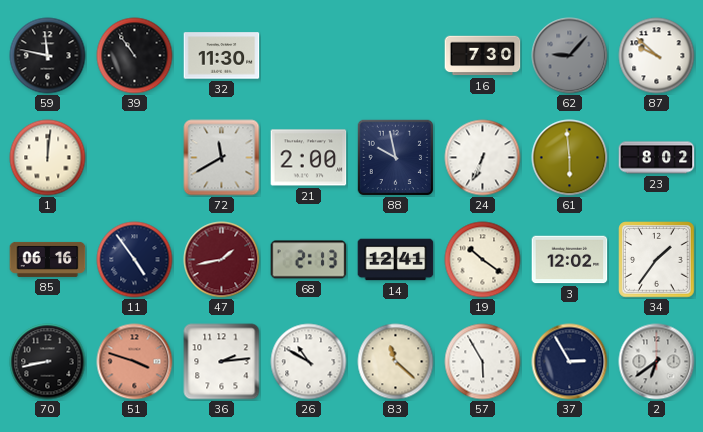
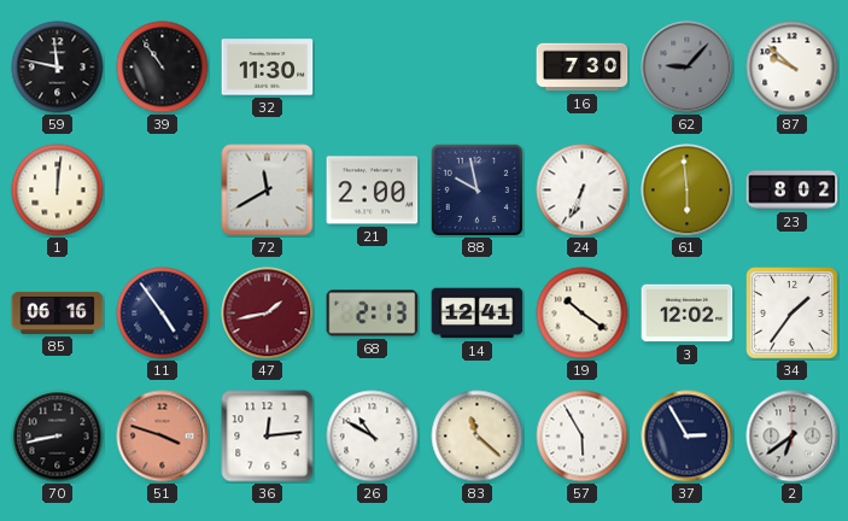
36: 2:14 -> 12:14 (268, 437)
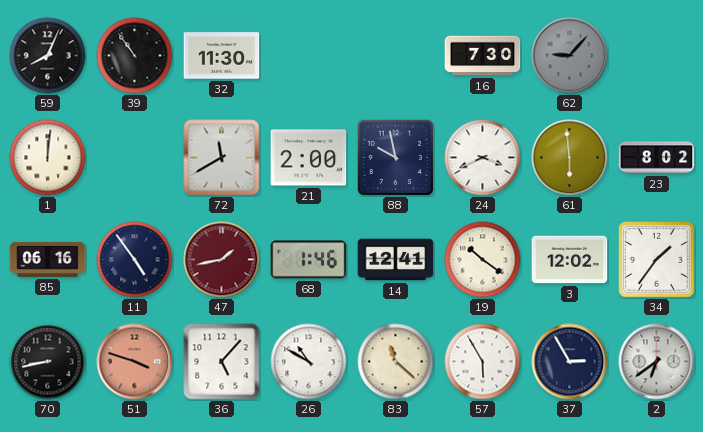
59: 11:47 -> 8:04 (48, 56)
87: 9:52 -> none (793, 68)
24: 6:34 -> 3:41 (483, 158)
68: 2:13 -> 1:46 (309, 260)
36: 12:14 -> 5:07 (222, 362)
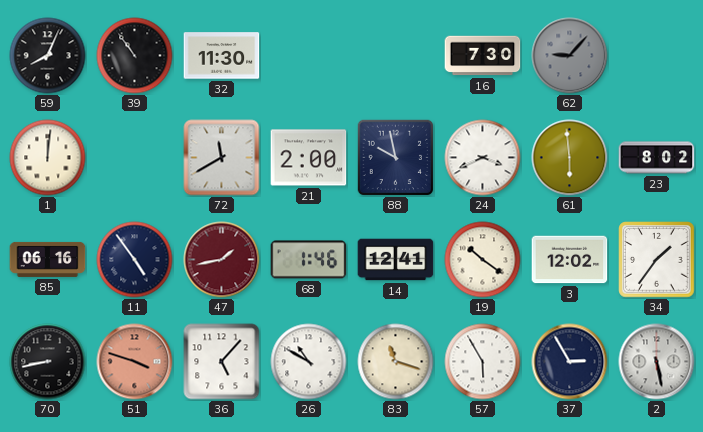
83: 11:22 -> 11:18 (396, 362)
2: 6:39 -> 5:28 (657, 362)
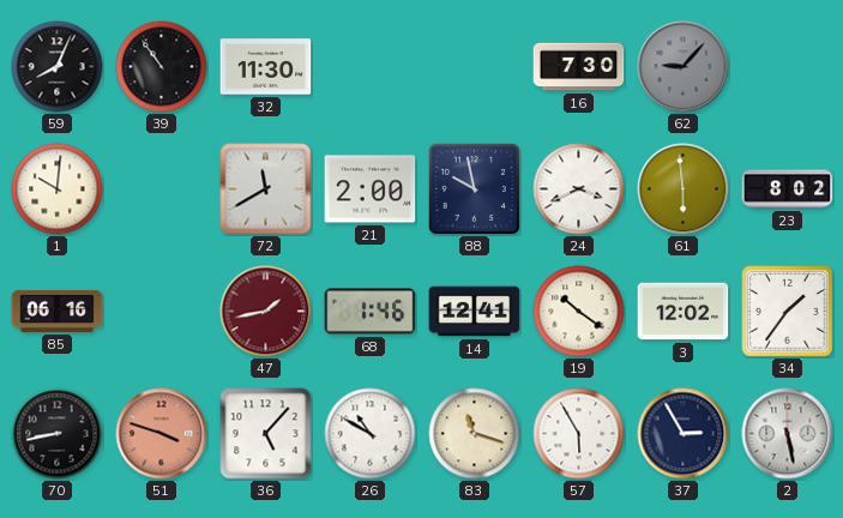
1: 12:01 -> 10:01 (58, 189)
11: 4:54 -> none (135, 260)
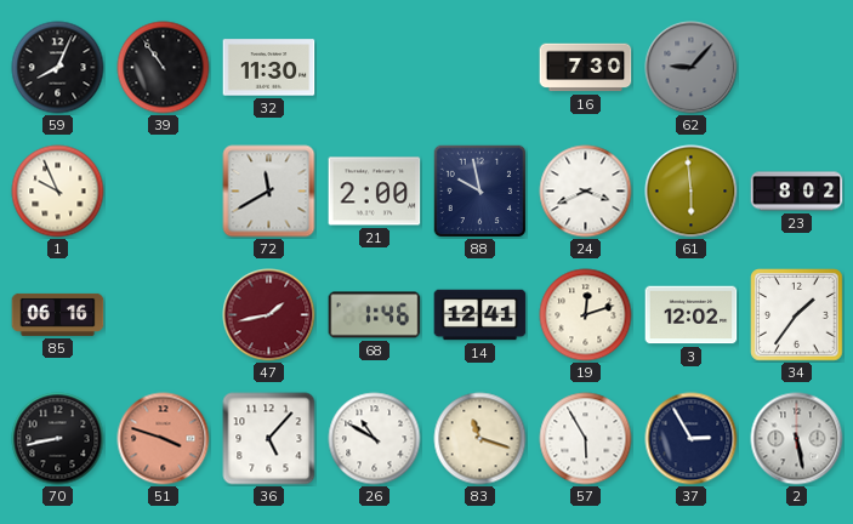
1: 10:01 -> 9:56 (58, 192)
19: 10:21 -> 12:12 (586, 315)
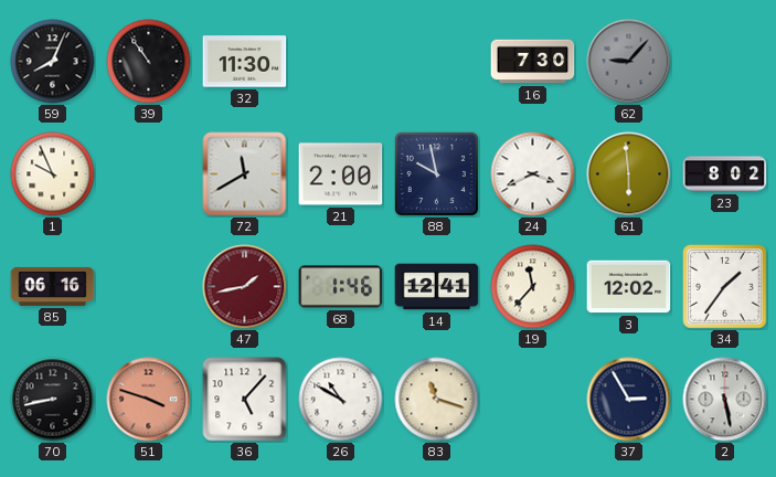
19: 12:12 -> 11:37 (533, 287)
57: 5:55 -> none (586, 439)
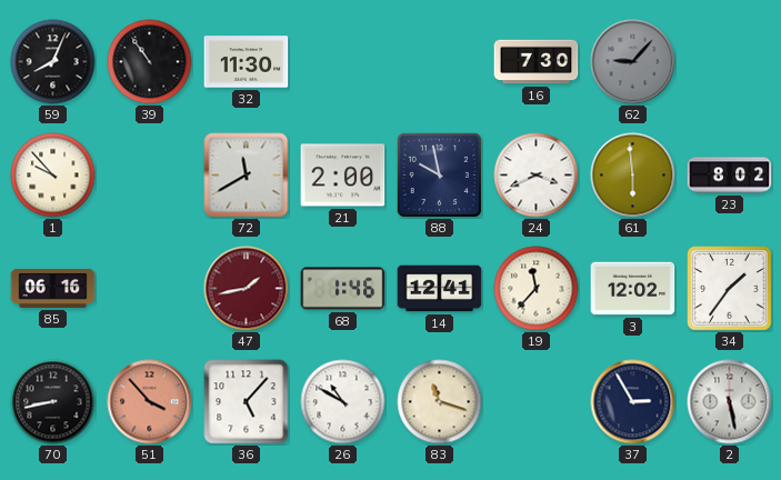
1: 9:56 -> 9:53 (53, 176)
51: 3:48 -> 3:53 (150, 402)
